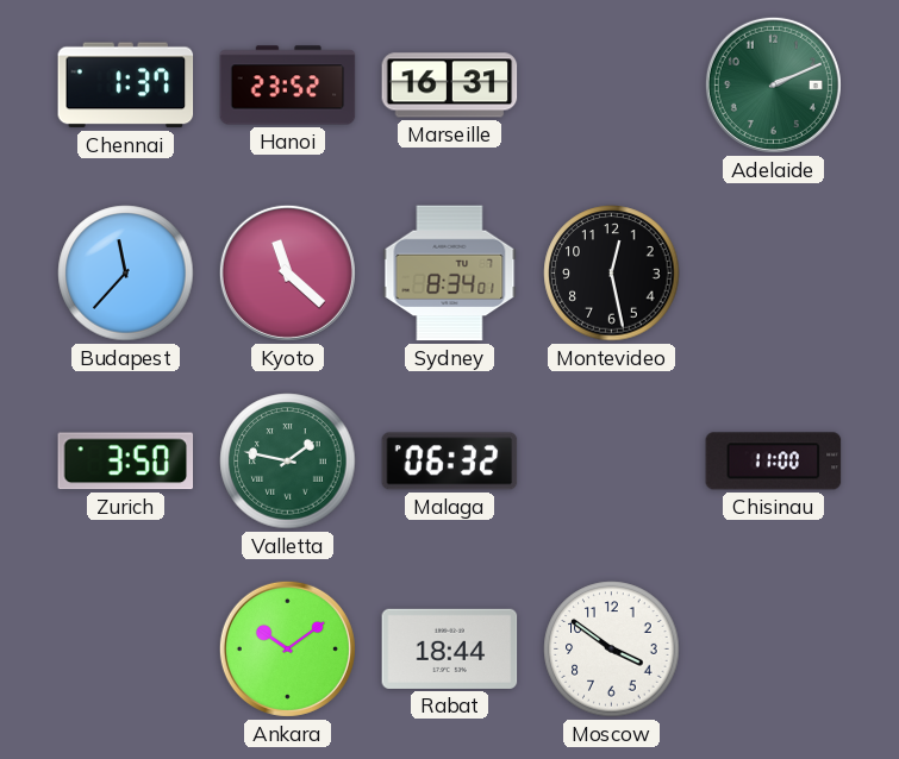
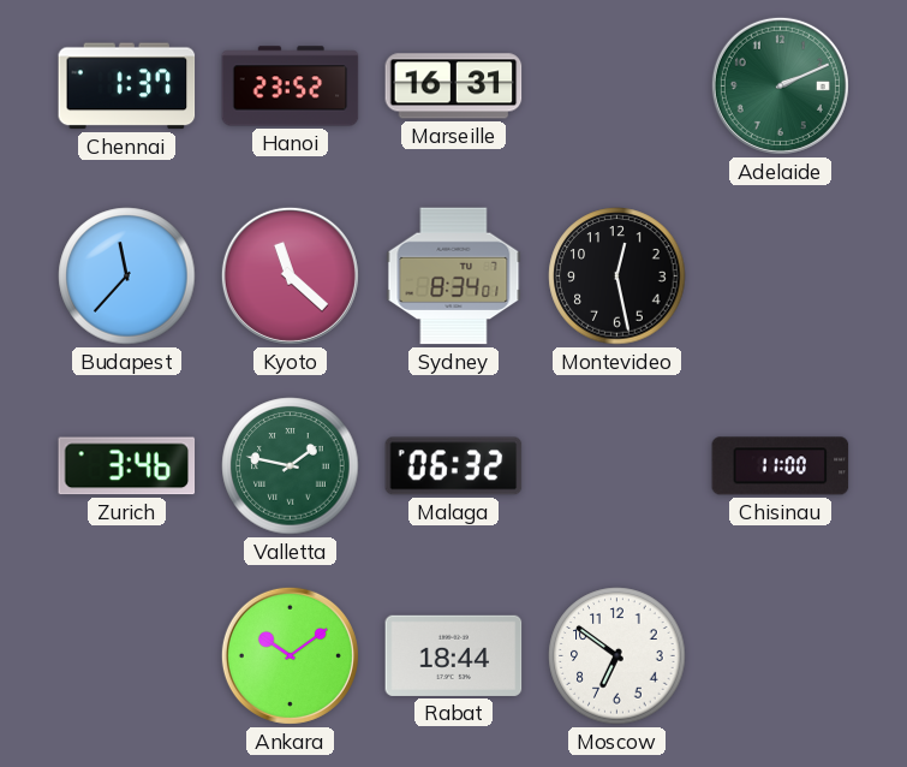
Zurich: 3:50 -> 3:46 (127, 466)
Moscow: 3:51 -> 6:51 (617, 656)
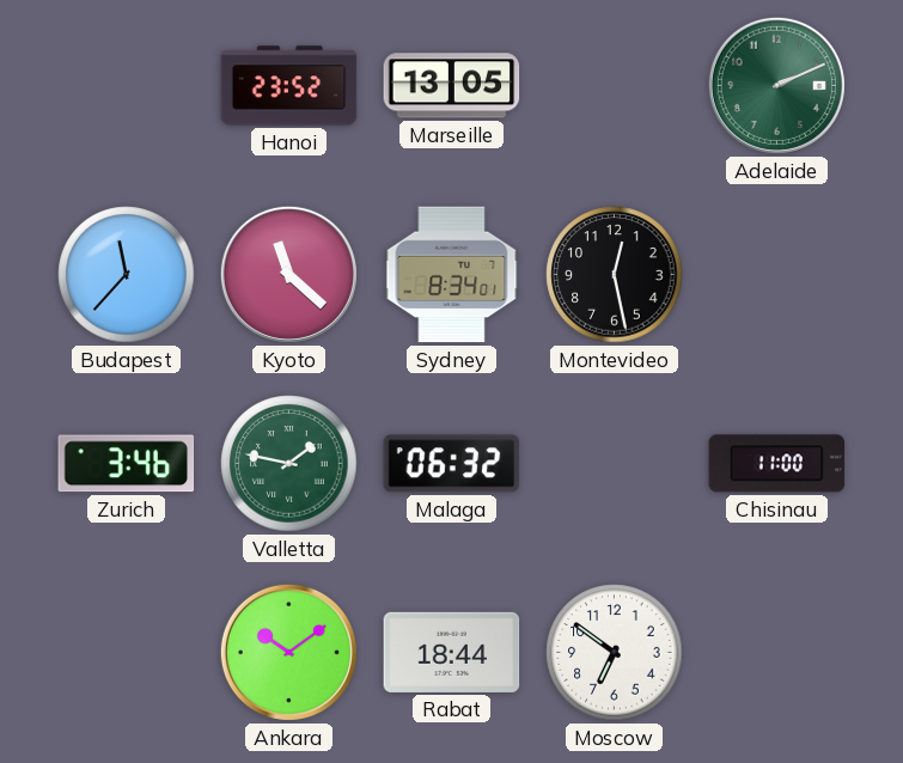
Chennai: 1:37 -> none (127, 87)
Marseille: 16:31 -> 13:05 (452, 86)
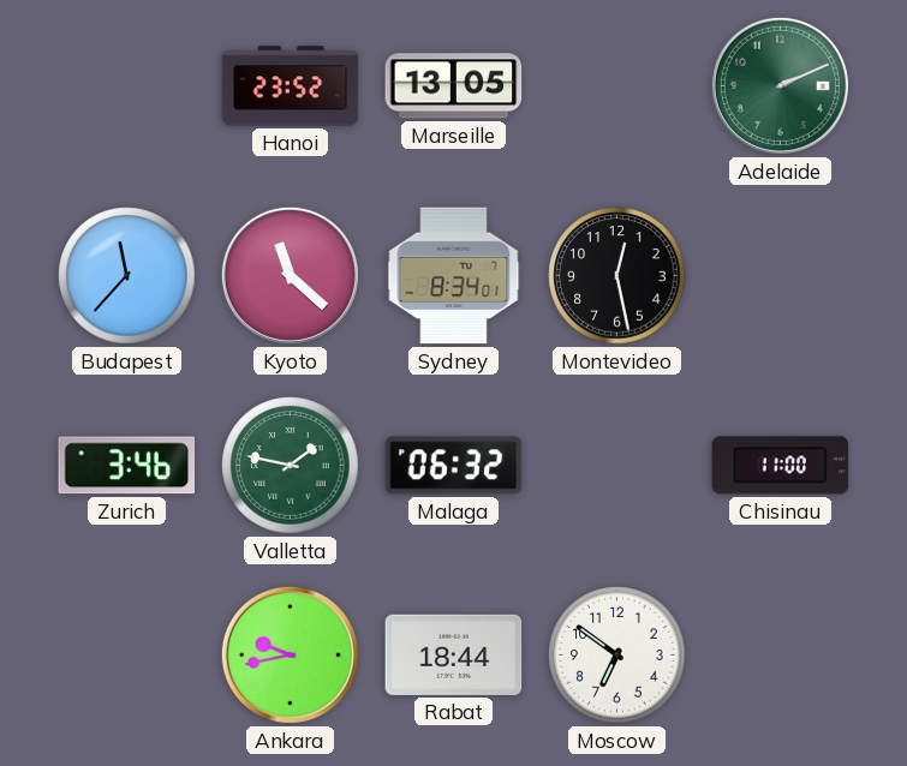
Ankara: 10:09 -> 9:43 (290, 654)
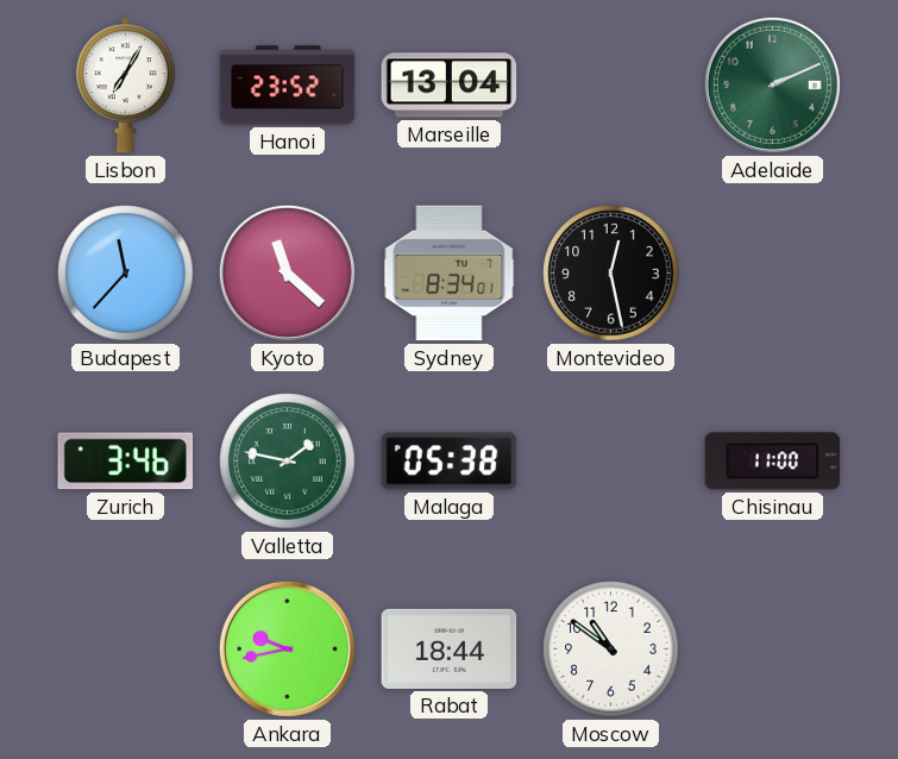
Lisbon: none -> 7:05 (125, 86)
Marseille: 13:05 -> 13:04 (450, 86)
Malaga: 06:32 -> 05:38 (450, 462)
Moscow: 6:51 -> 10:51 (611, 650)
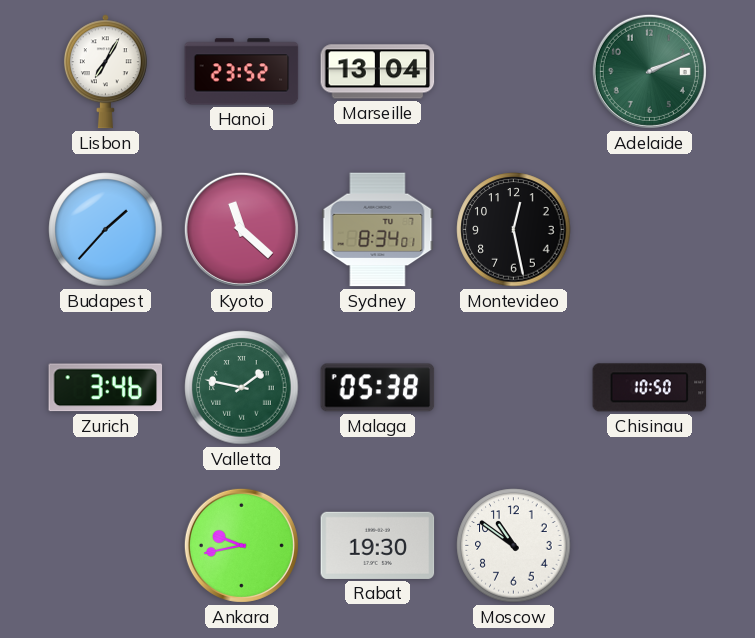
Budapest: 11:37 -> 1:37 (106, 230)
Chisinau: 11:00 -> 10:50 (650, 388)
Rabat: 18:44 -> 19:30 (378, 545)
